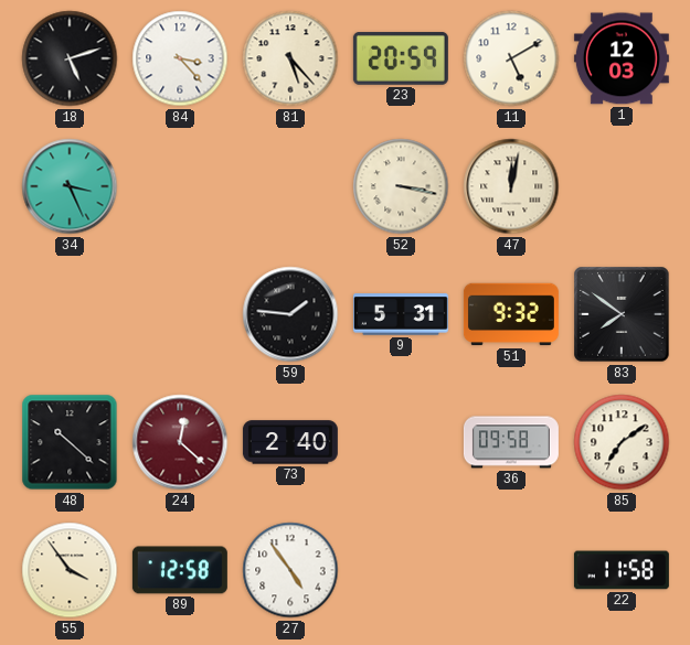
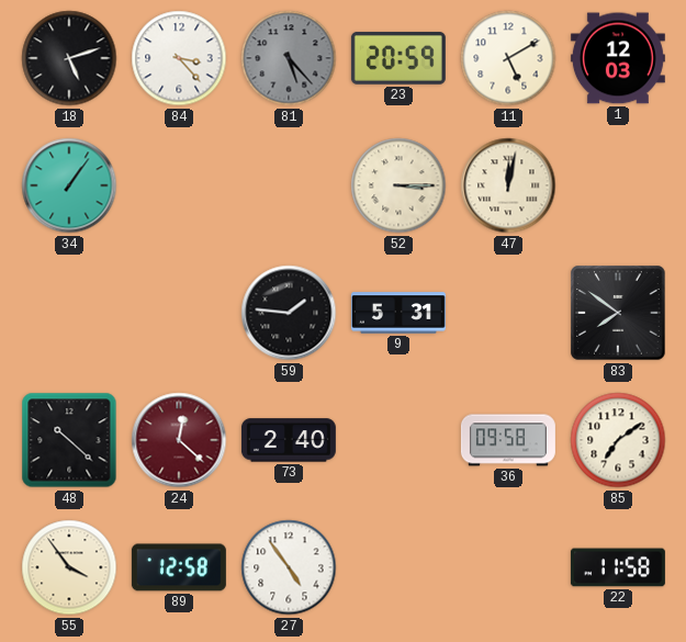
81 dial: cream -> grey (289, 58)
34: 3:26 -> 1:06 (69, 185)
52: 3:17 -> 3:15 (398, 185)
51: 9:32 -> none (511, 314)
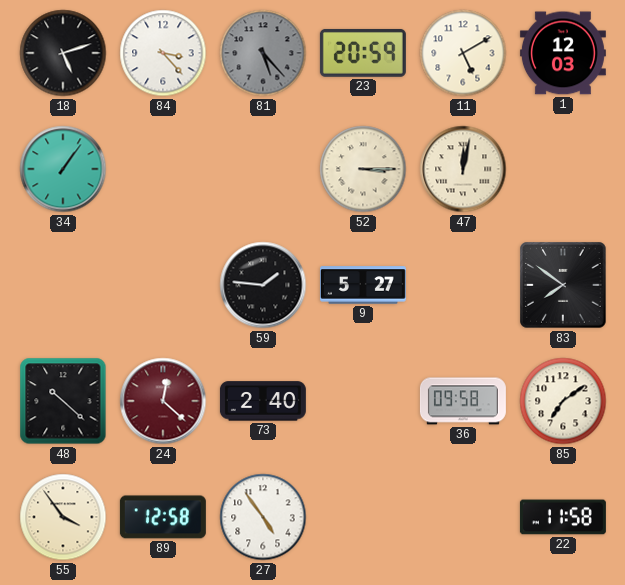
9: 5:31 -> 5:27 (363, 285)
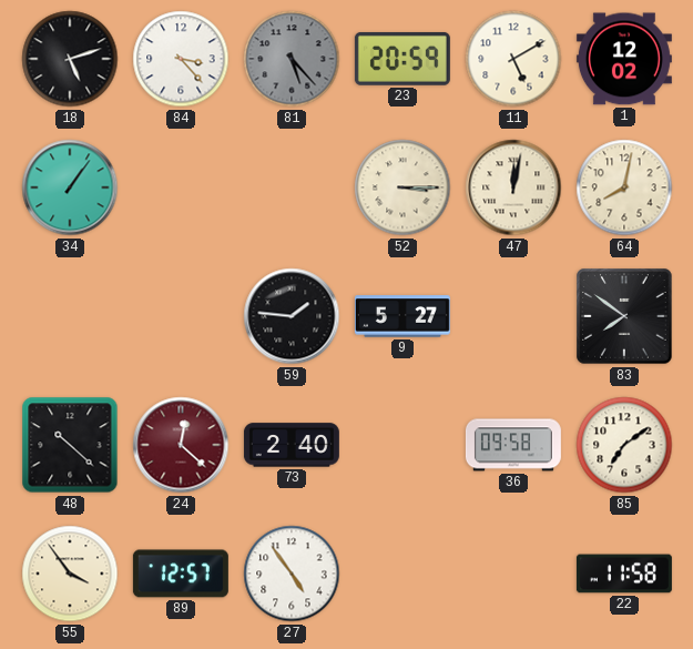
1: 12:03 -> 12:02 (624, 59)
64: none -> 8:02 (624, 187)
89: 12:58 -> 12:57 (181, 574)
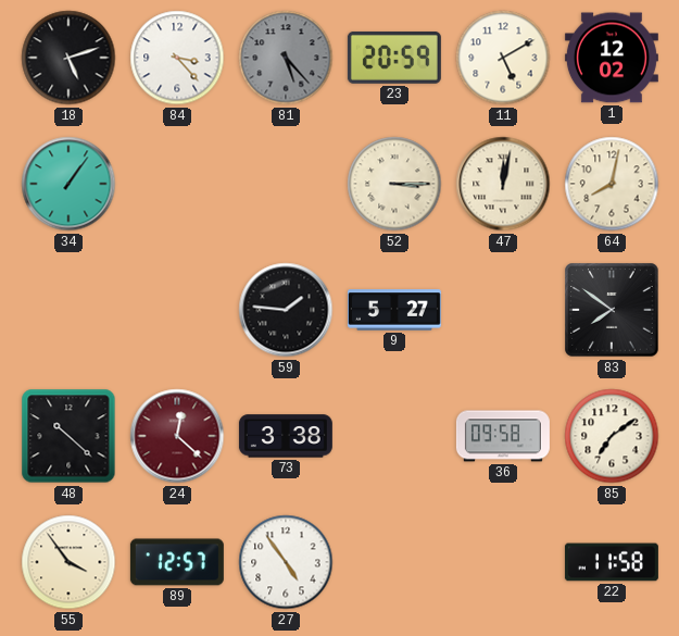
73: 2:40 -> 3:38 (286, 436)
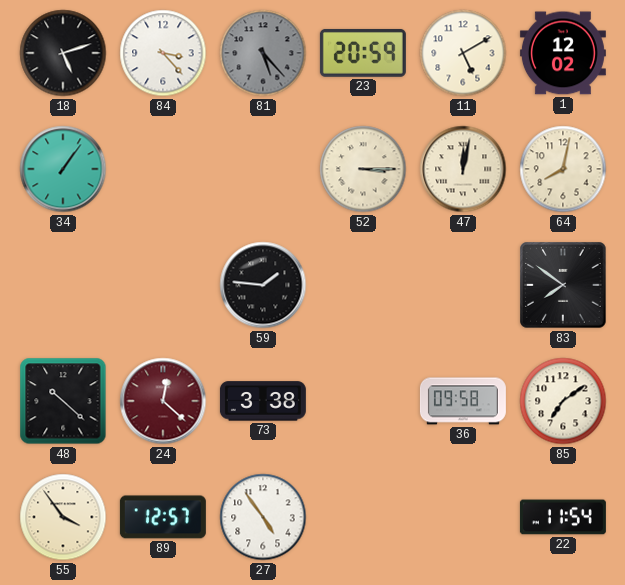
9: 5:27 -> none (394, 310)
22: 11:58 -> 11:54 (563, 517)
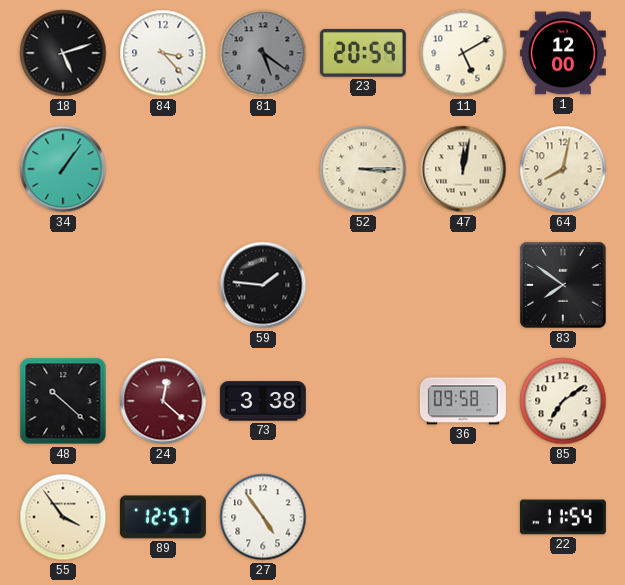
81: 5:23 -> 5:21 (263, 53)
1: 12:02 -> 12:00 (563, 53)
